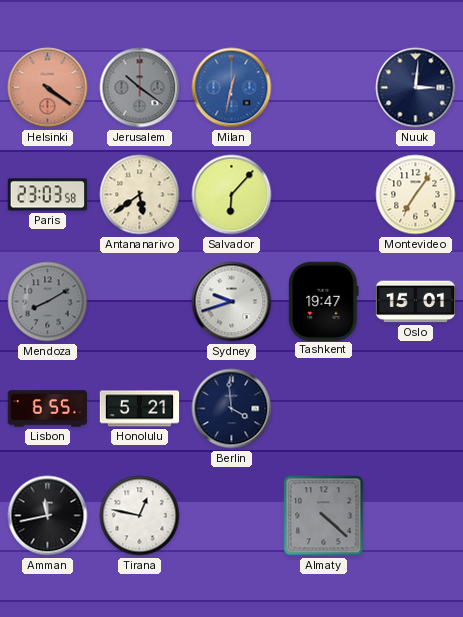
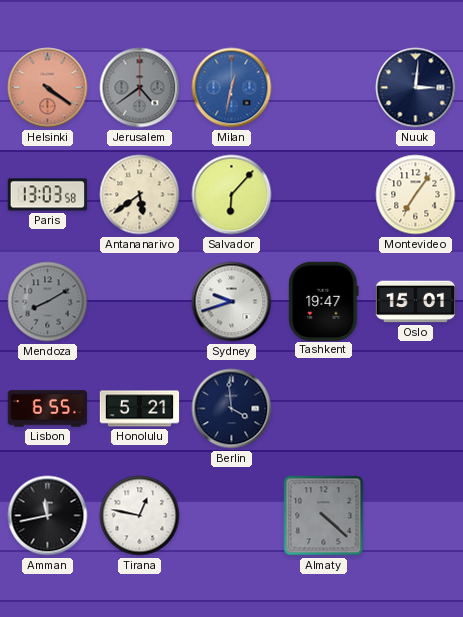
Jerusalem: 10:21 -> 4:39 (140, 88)
Paris: 23:03 -> 13:03 (48, 195)
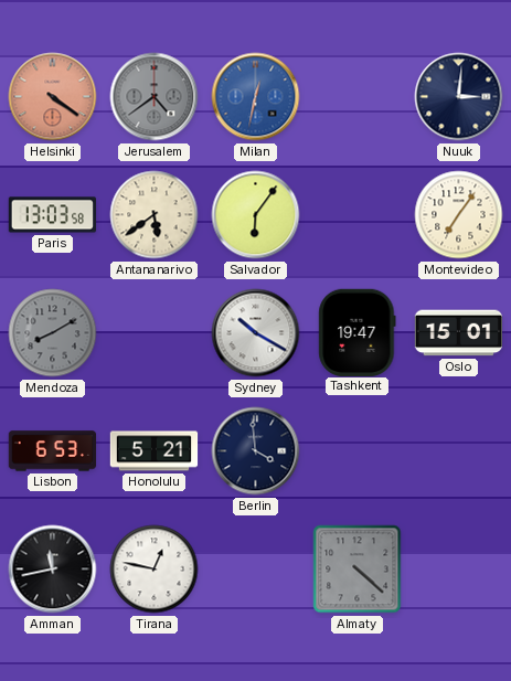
Salvador: 6:07 -> 6:06 (256, 215)
Sydney: 9:42 -> 10:20 (256, 333)
Lisbon: 6:55 -> 6:53 (53, 451)
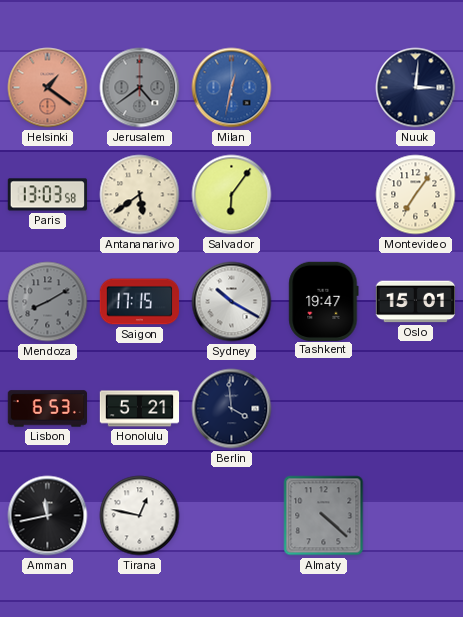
Helsinki: 4:21 -> 1:21 (48, 88)
Saigon: none -> 17:15 (140, 302)
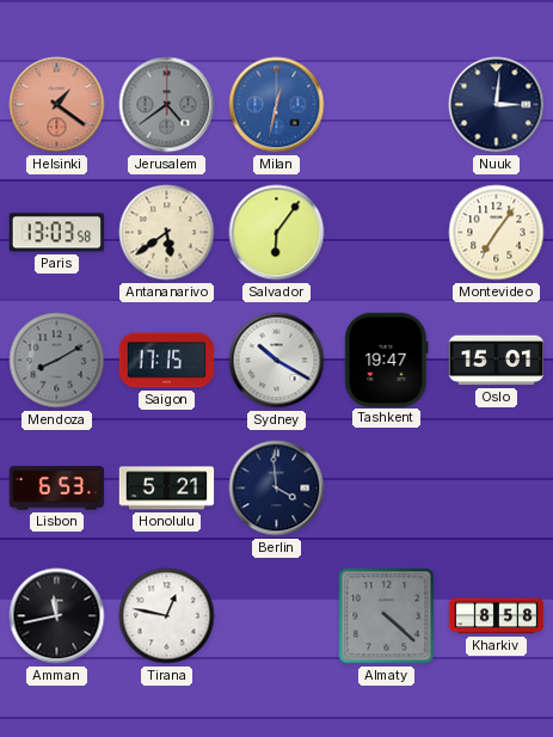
Kharkiv: none -> 8:58 (497, 616)
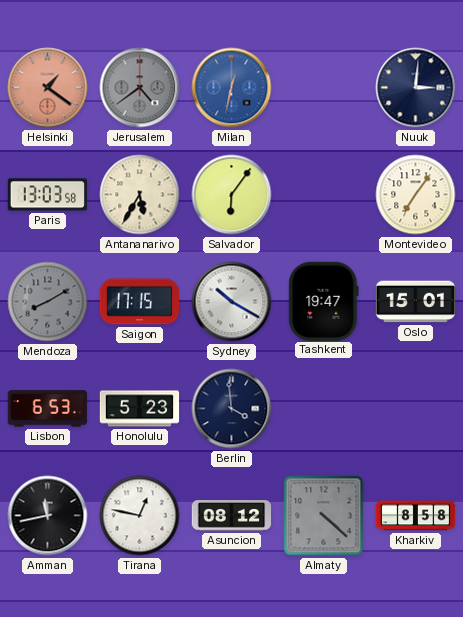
Antananarivo: 5:39 -> 5:35 (140, 195)
Honolulu: 5:21 -> 5:23 (140, 409)
Asuncion: none -> 08:12 (232, 516)
